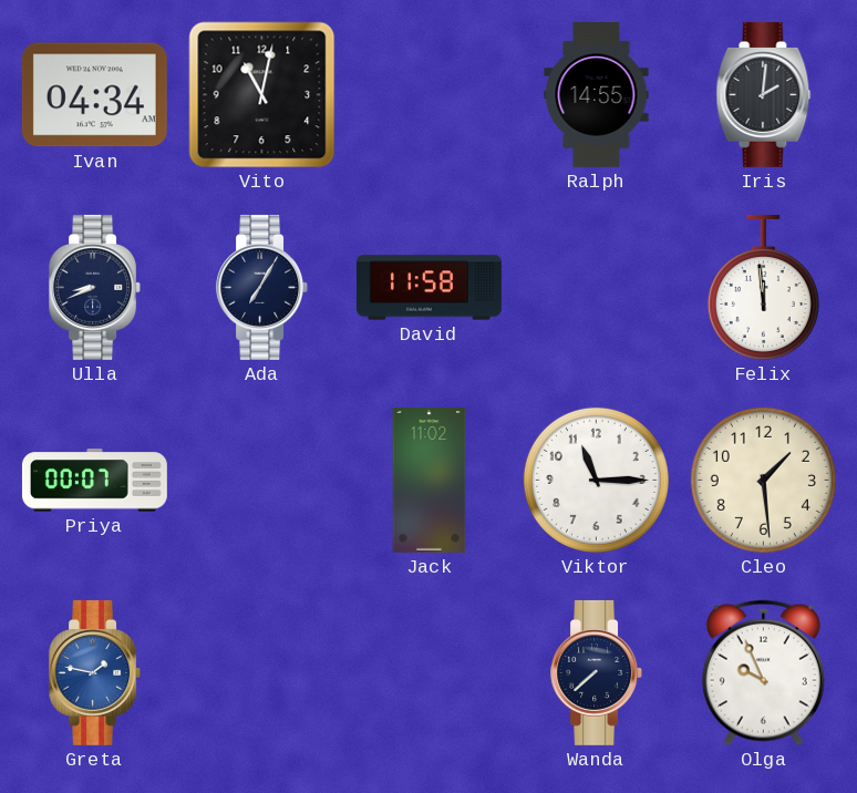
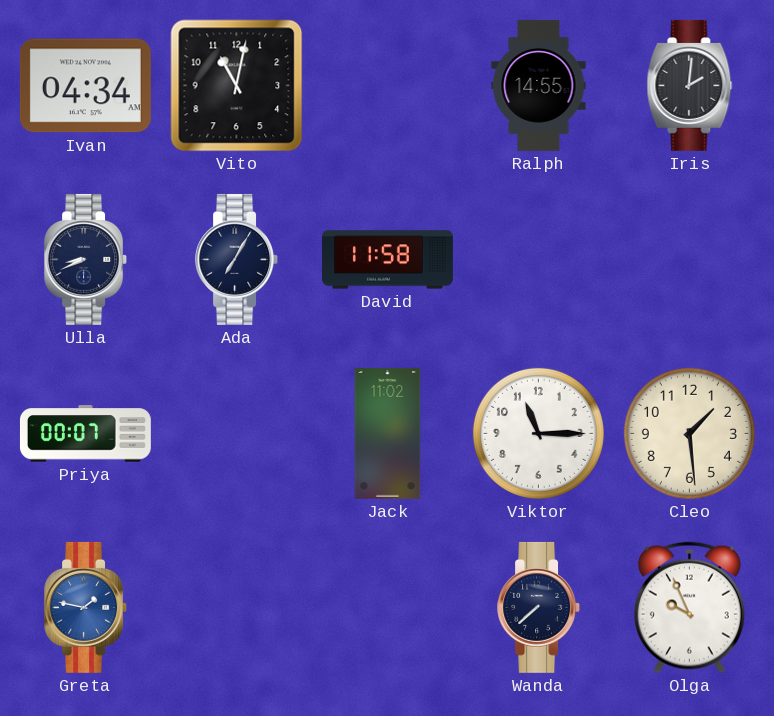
Felix: 11:59 -> none (763, 287)
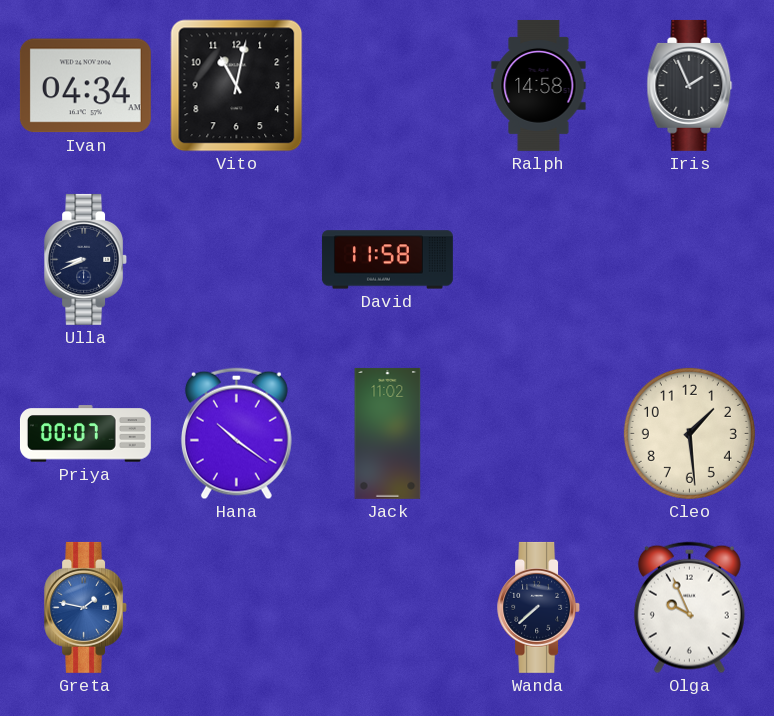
Ralph: 14:55 -> 14:58 (539, 85)
Iris: 2:01 -> 1:56 (690, 85)
Ada: 7:05 -> none (237, 259)
Hana: none -> 10:21 (236, 434)
Viktor: 11:15 -> none (538, 433)
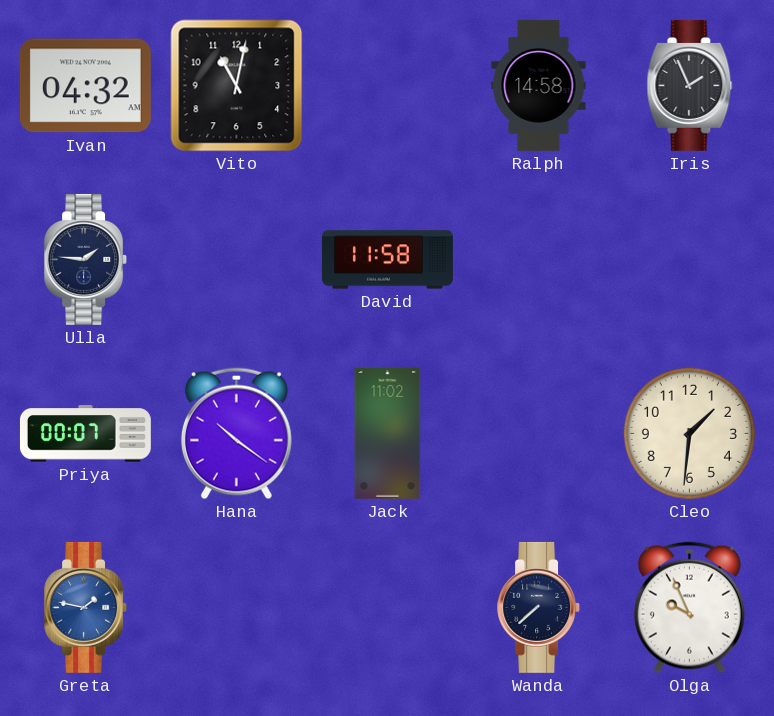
Ivan: 04:34 -> 04:32 (85, 86)
Ulla: 8:41 -> 1:46 (86, 259)
Cleo: 1:29 -> 1:31 (689, 433)
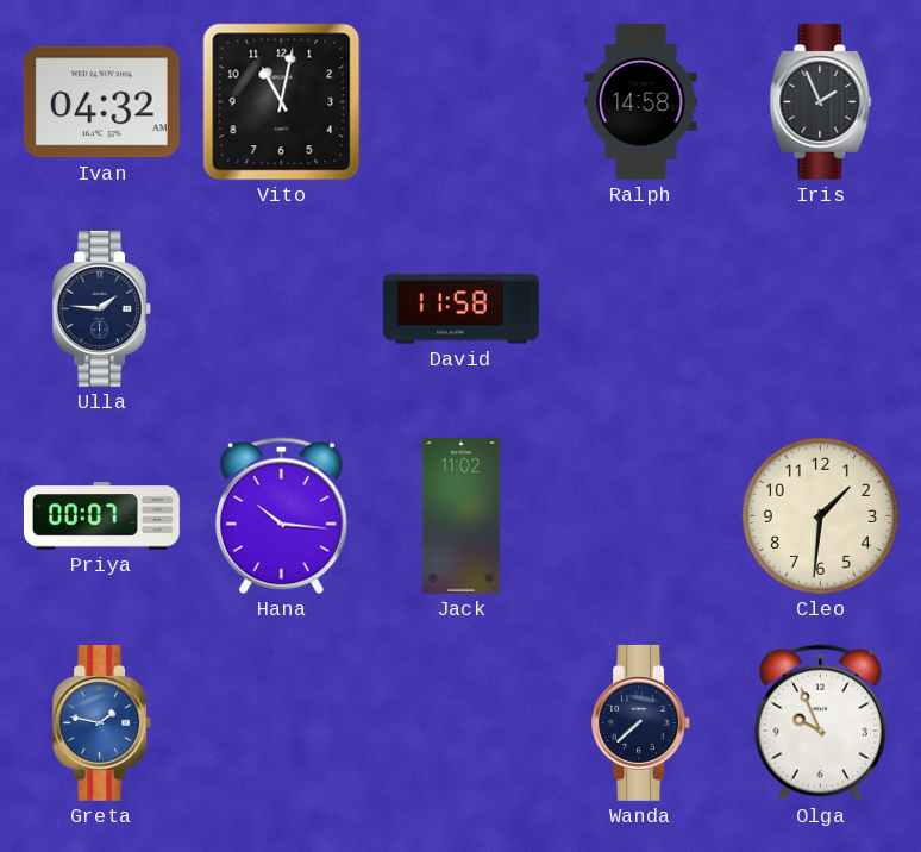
Hana: 10:21 -> 10:16 (281, 516)
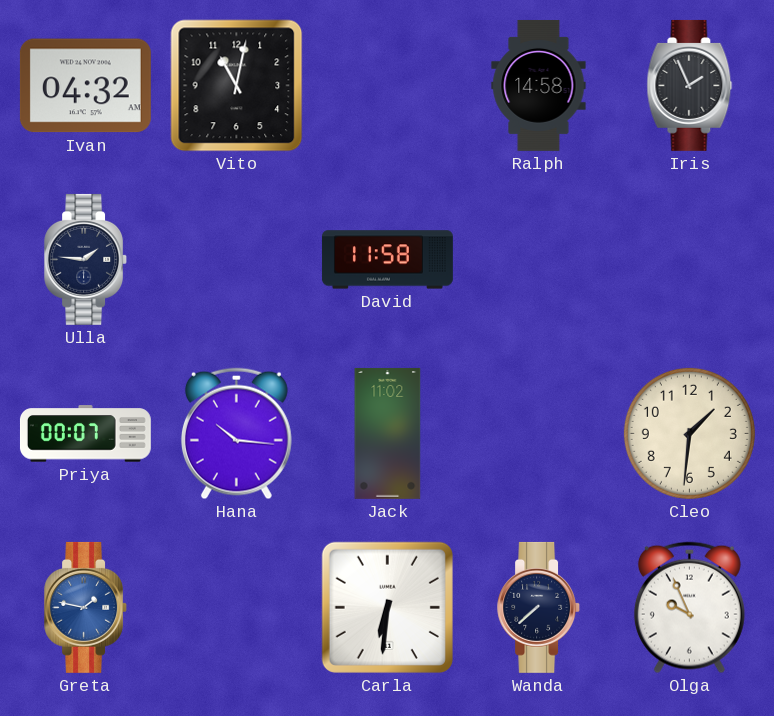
Carla: none -> 6:31 (387, 607)
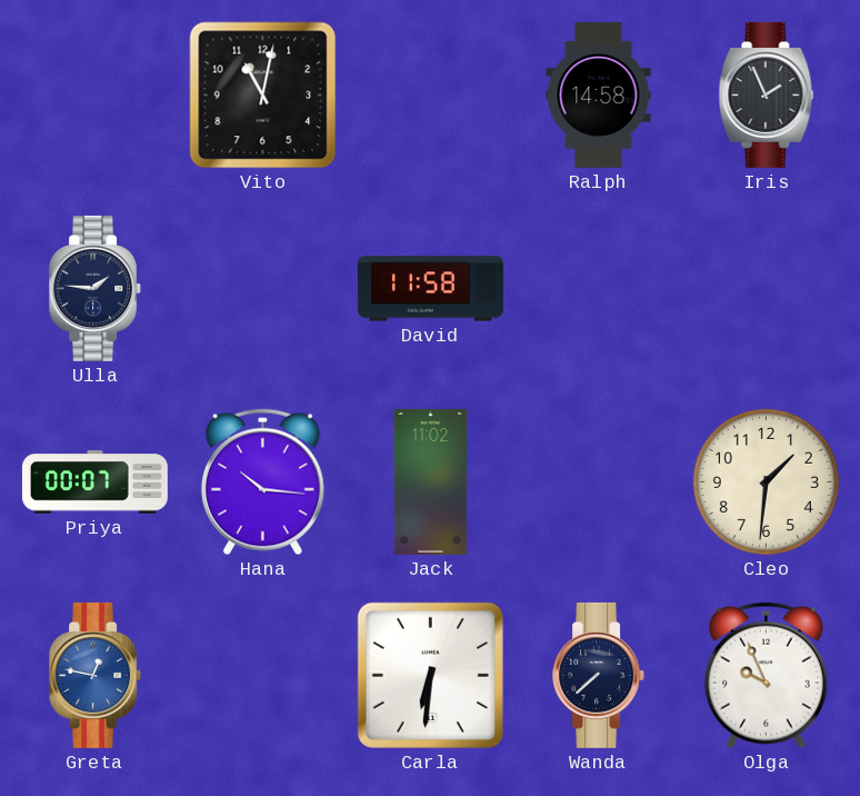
Ivan: 04:32 -> none (85, 86)
Greta: 1:47 -> 12:47 (96, 675)
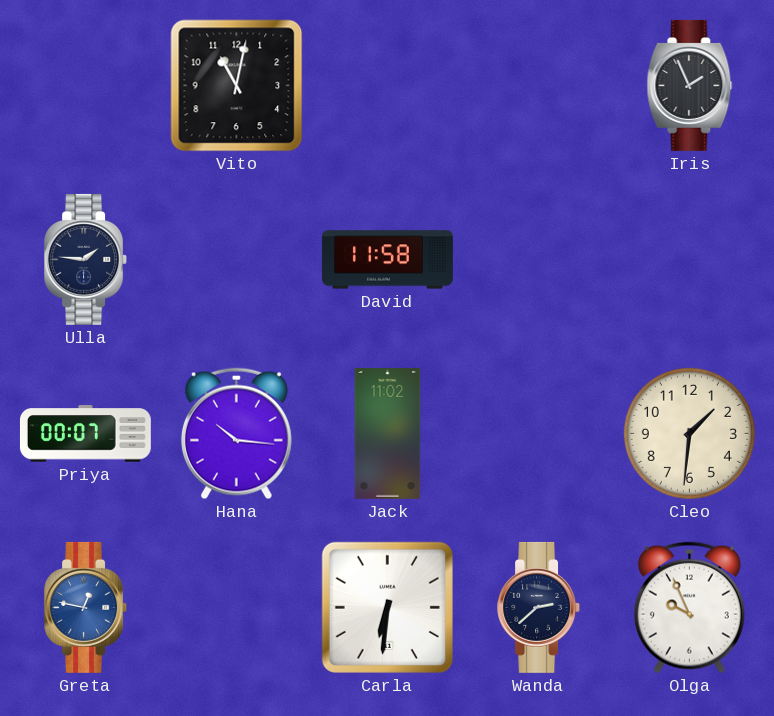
Ralph: 14:58 -> none (599, 94)
Wanda: 7:38 -> 2:38 (539, 607)
